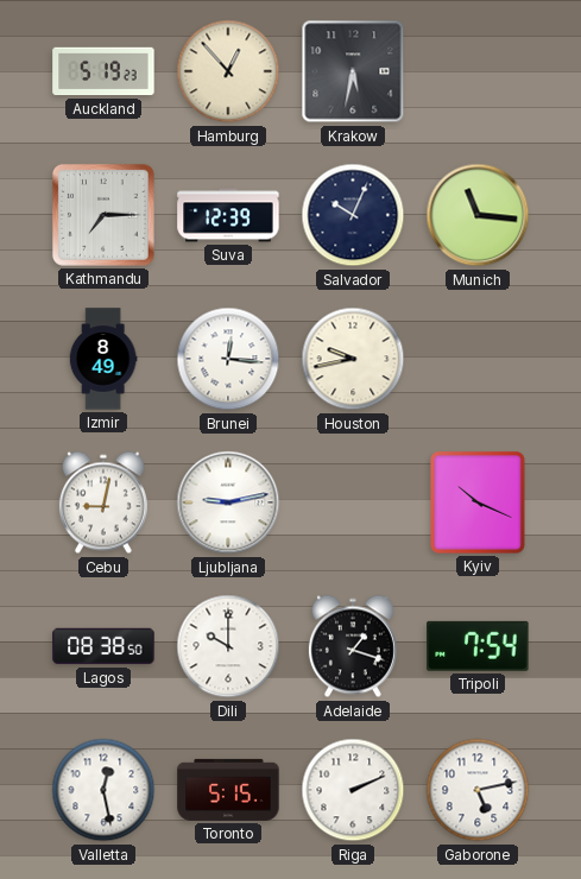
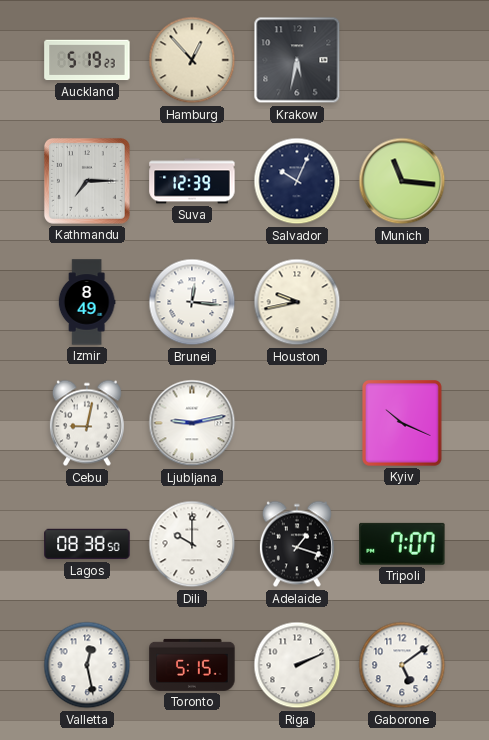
Tripoli: 7:54 -> 7:07 (402, 544)
Gaborone: 5:13 -> 5:09 (402, 665)
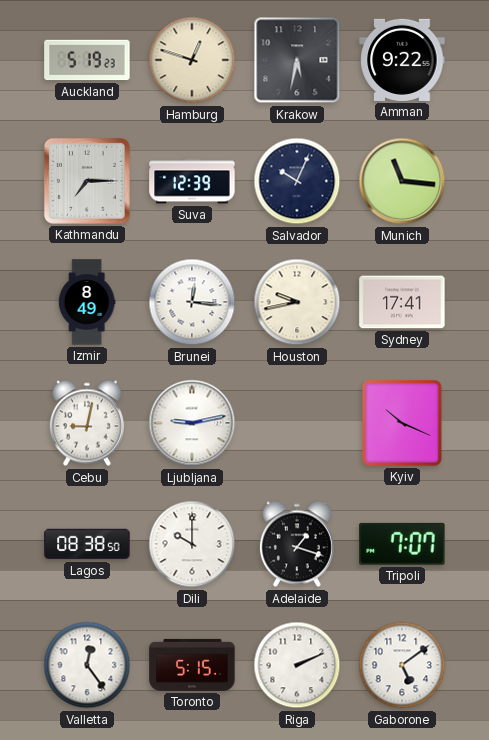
Hamburg: 12:53 -> 12:48 (192, 60)
Amman: none -> 9:22 (402, 60)
Sydney: none -> 17:41 (402, 302)
Valletta: 12:28 -> 12:24 (87, 665)
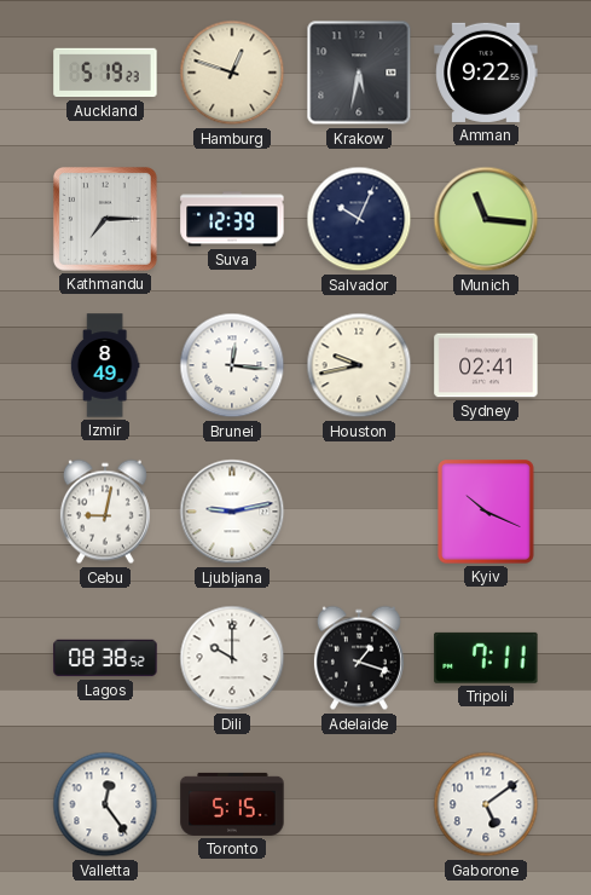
Sydney: 17:41 -> 02:41 (486, 365)
Lagos: 08:38:50 -> 08:38:52 (105, 658)
Tripoli: 7:07 -> 7:11 (486, 658)
Riga: 2:11 -> none (297, 665)
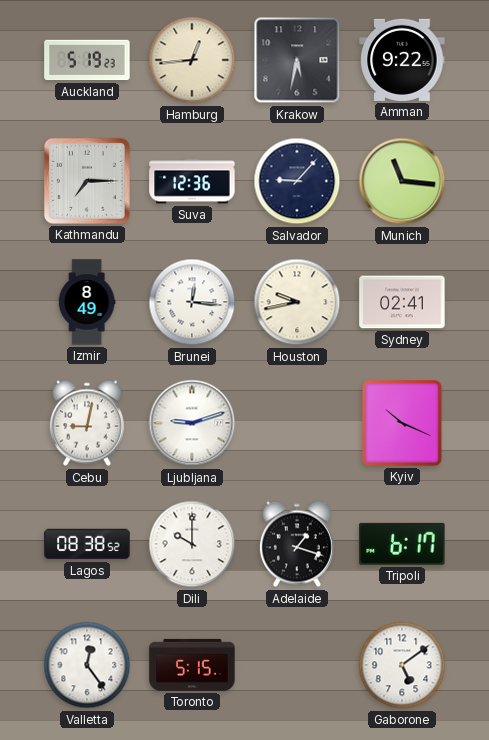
Hamburg: 12:48 -> 12:44 (192, 60)
Suva: 12:39 -> 12:36 (192, 181)
Salvador: 10:04 -> 9:07 (297, 181)
Ljubljana: 9:13 -> 9:12 (192, 423)
Tripoli: 7:11 -> 6:17 (402, 544)
